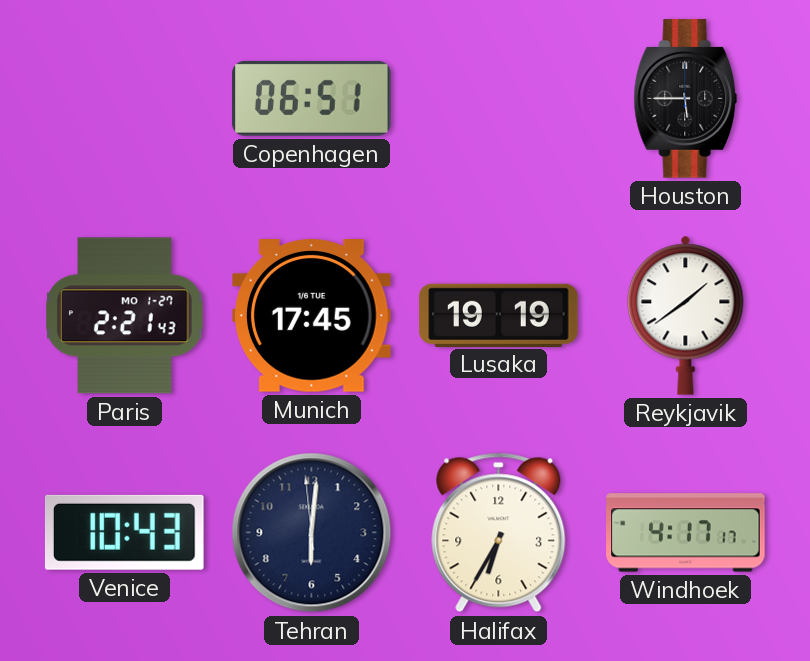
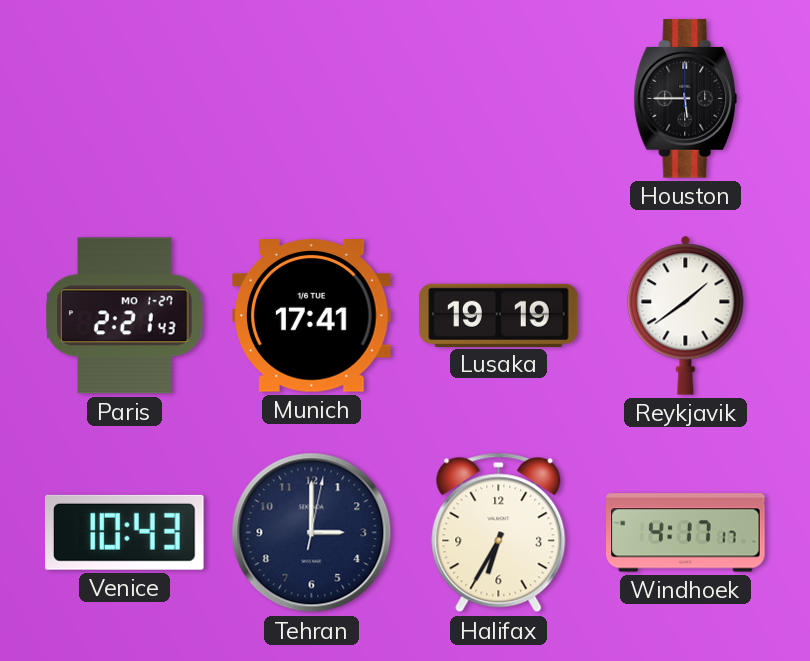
Copenhagen: 06:51 -> none (312, 98)
Munich: 17:45 -> 17:41 (312, 316)
Tehran: 6:00 -> 3:00 (312, 533)
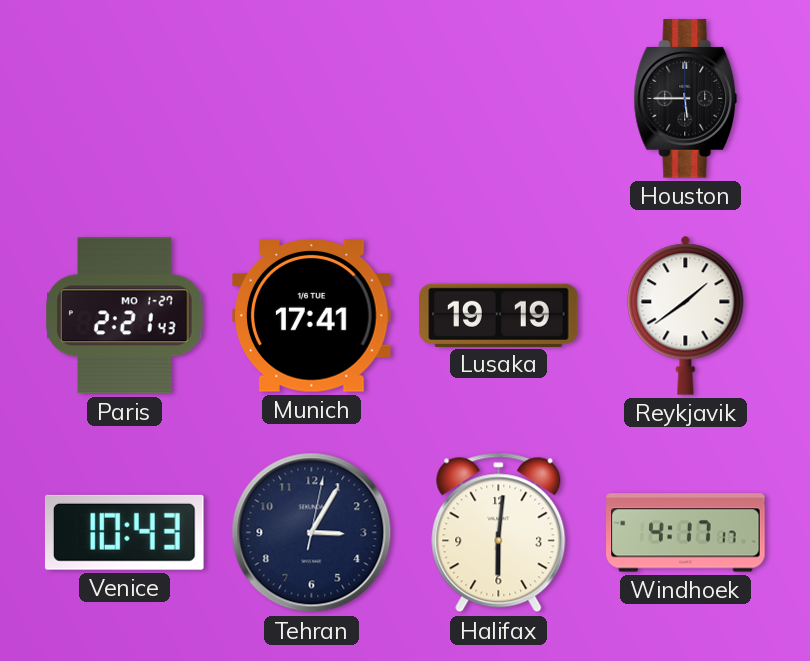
Tehran: 3:00 -> 3:05 (312, 533)
Halifax: 6:35 -> 6:01 (499, 533)
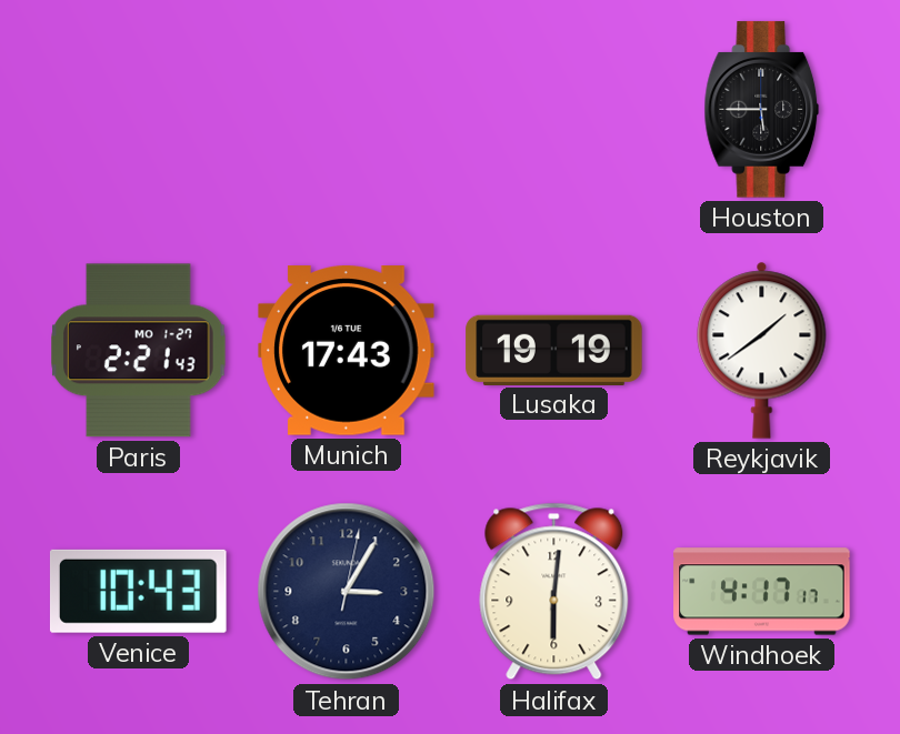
Munich: 17:41 -> 17:43 (347, 351)
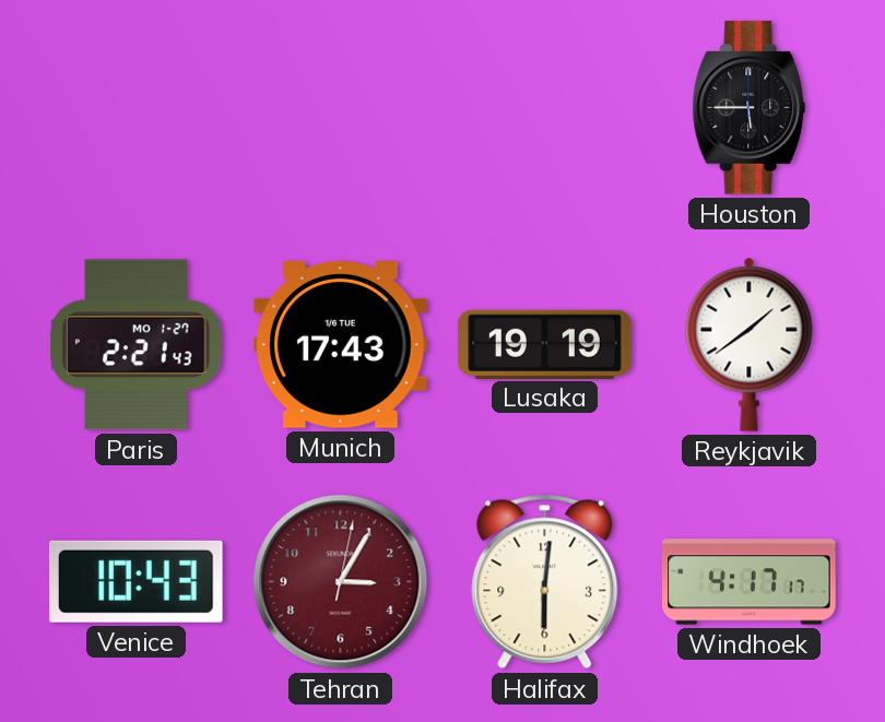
Tehran dial: navy -> burgundy (341, 582)
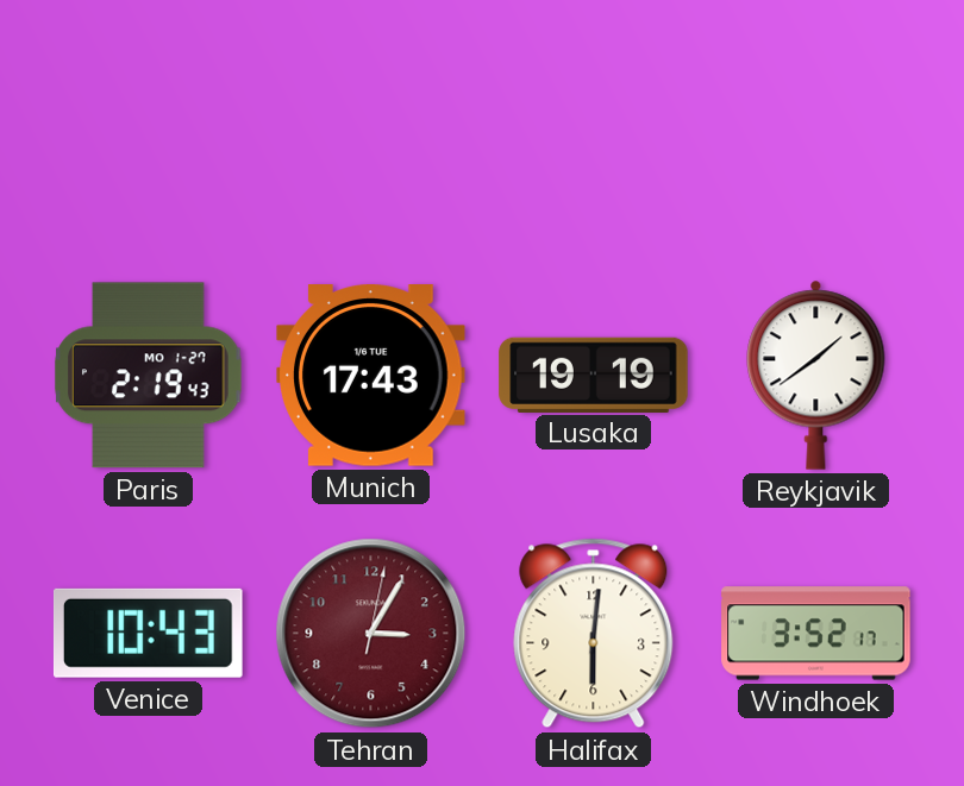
Houston: 5:45 -> none (750, 108)
Paris: 2:21 -> 2:19 (149, 376)
Windhoek: 4:17 -> 3:52 (816, 634)
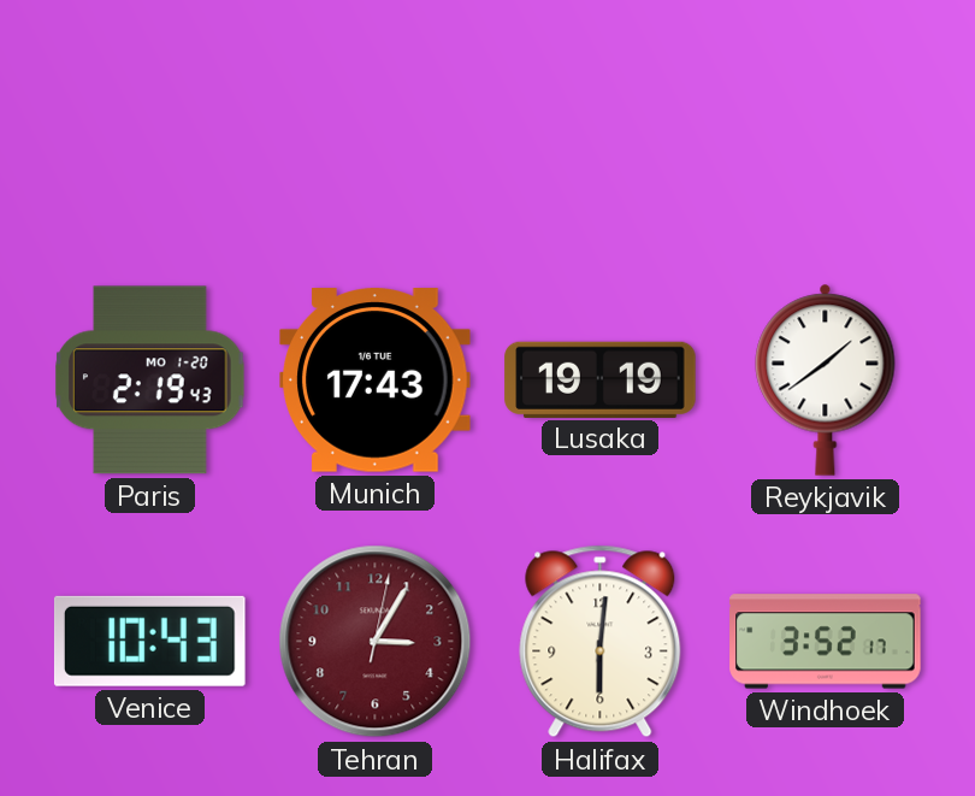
Paris date: MO 1-27 -> MO 1-20 (150, 381)
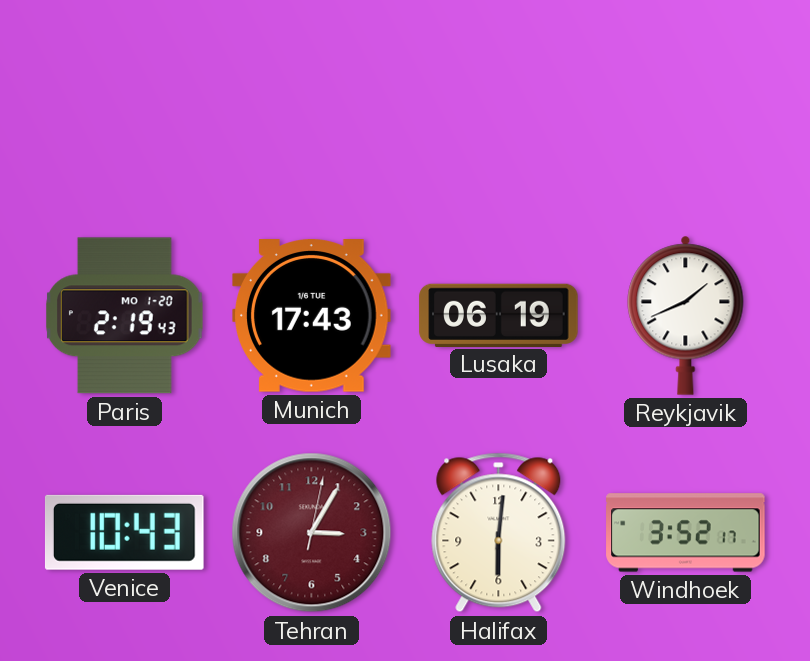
Lusaka: 19:19 -> 06:19 (499, 315)
Reykjavik: 1:39 -> 1:41 (686, 315)
